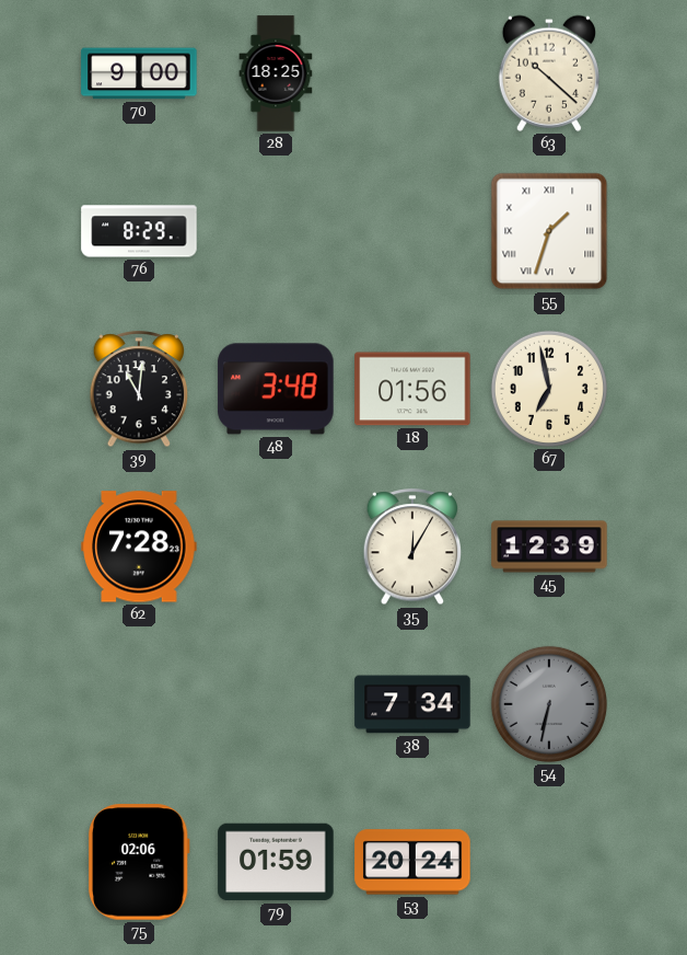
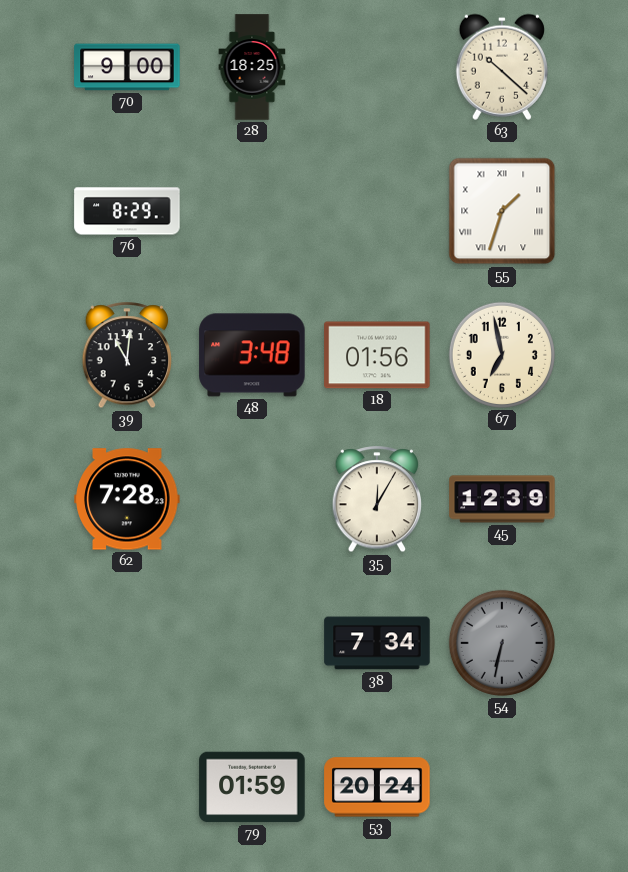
75: 02:06 -> none (139, 862)
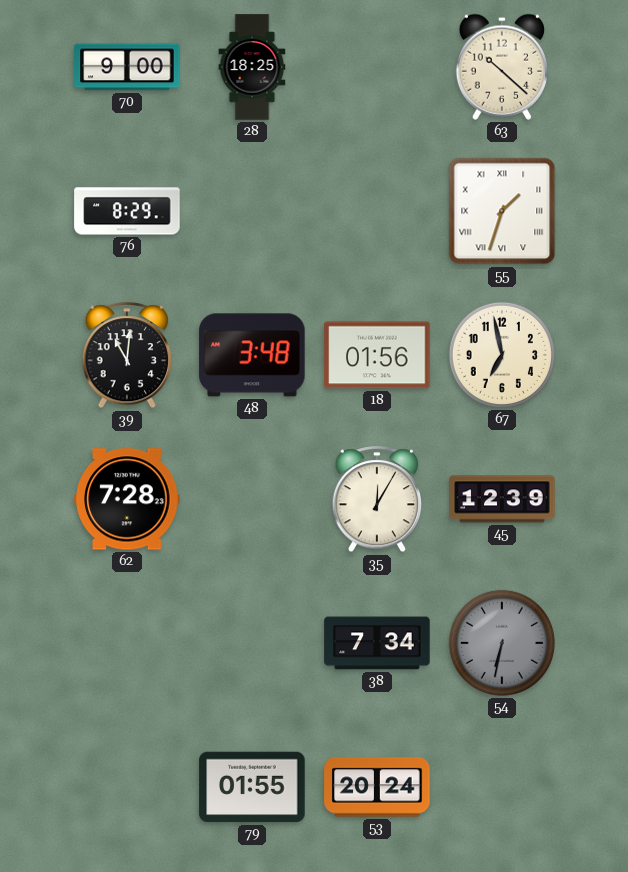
79: 01:59 -> 01:55 (252, 787)
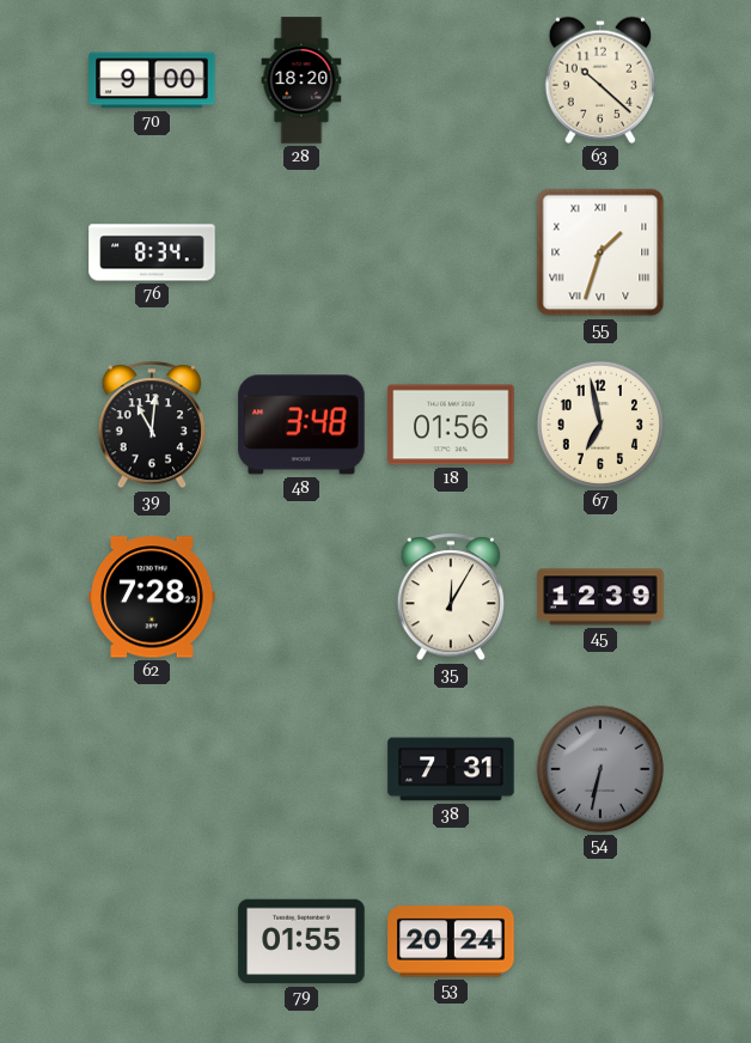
28: 18:25 -> 18:20 (301, 80)
76: 8:29 -> 8:34 (152, 252)
38: 7:34 -> 7:31 (451, 769)
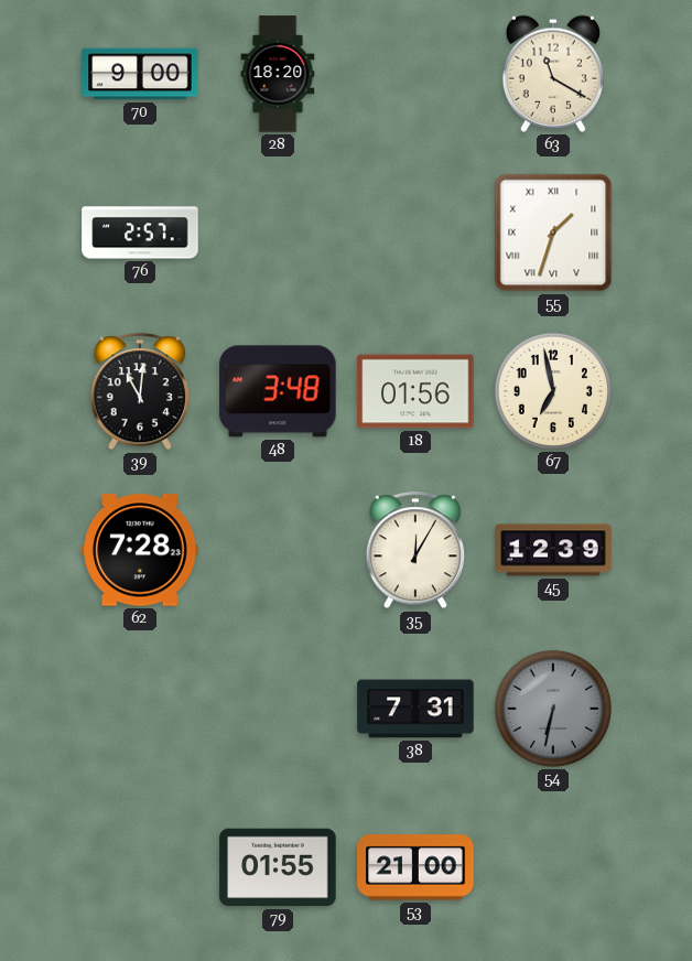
63: 10:22 -> 11:20 (553, 74)
76: 8:34 -> 2:57 (140, 233)
53: 20:24 -> 21:00 (415, 867)
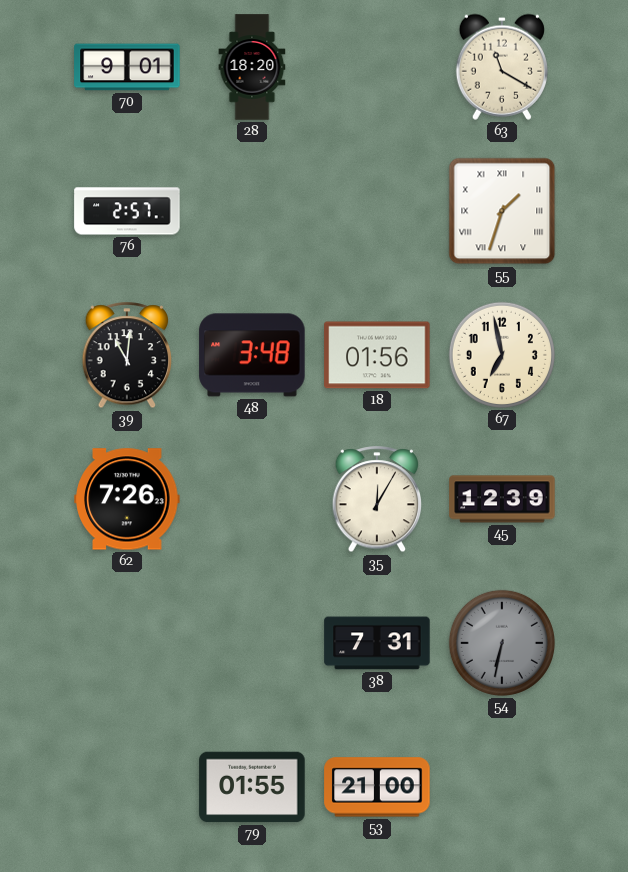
70: 9:00 -> 9:01 (127, 67)
62: 7:28 -> 7:26 (127, 499)
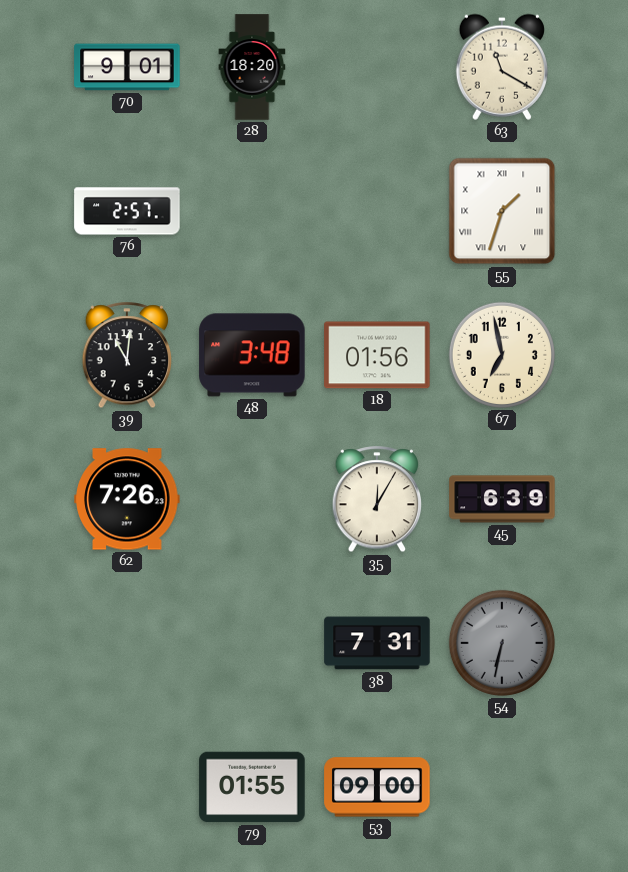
45: 12:39 -> 6:39 (502, 499)
53: 21:00 -> 09:00 (377, 787)
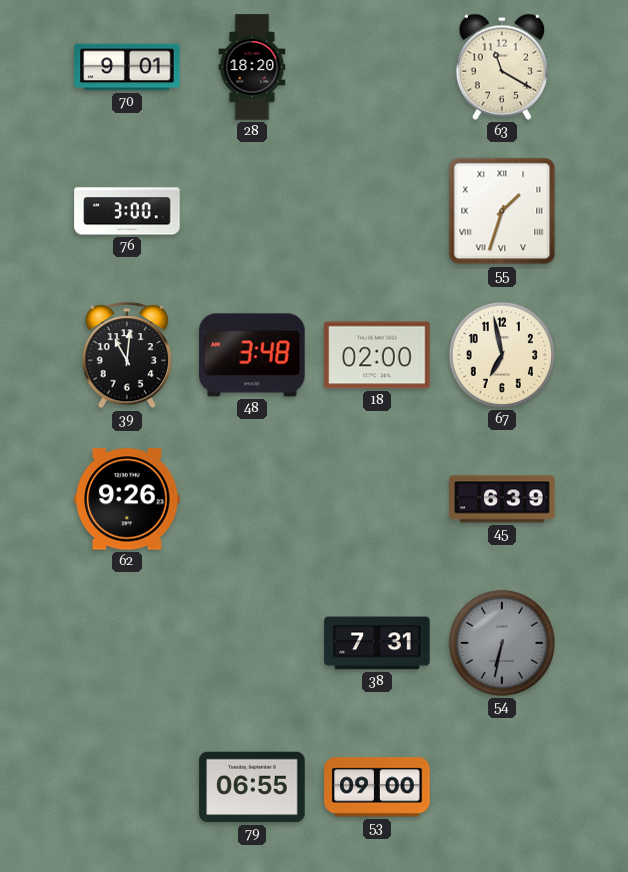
76: 2:57 -> 3:00 (127, 211)
18: 01:56 -> 02:00 (377, 355)
62: 7:26 -> 9:26 (127, 499)
35: 12:05 -> none (377, 500)
79: 01:55 -> 06:55 (252, 787)
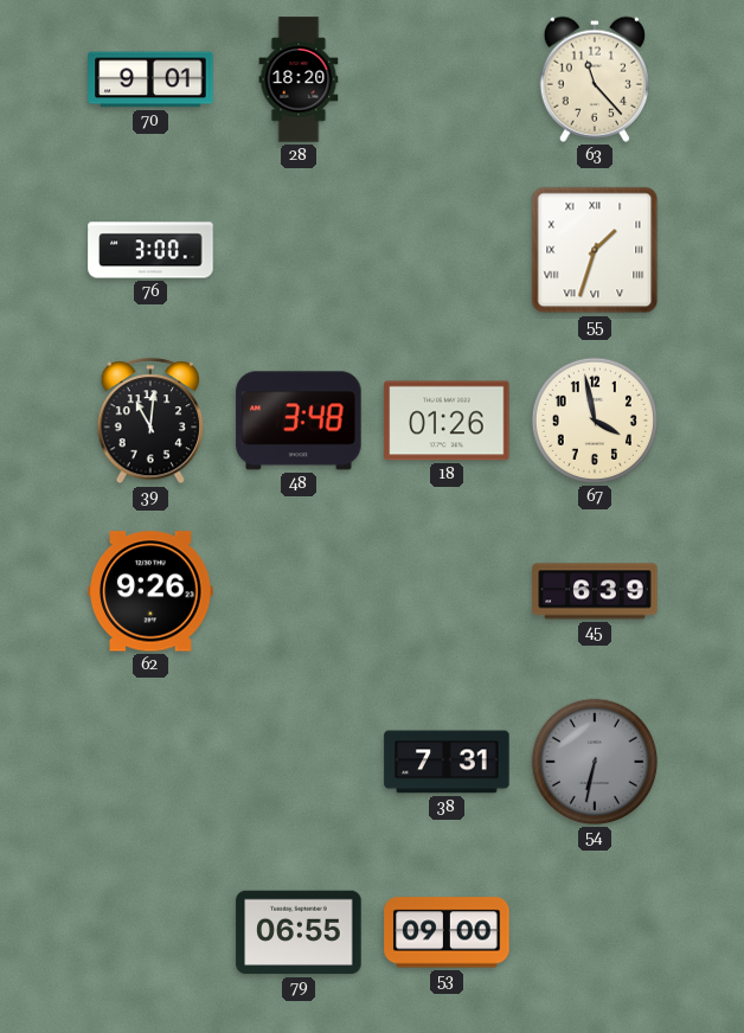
63: 11:20 -> 11:23 (595, 79)
18: 02:00 -> 01:26 (447, 421)
67: 6:58 -> 3:58 (595, 421)
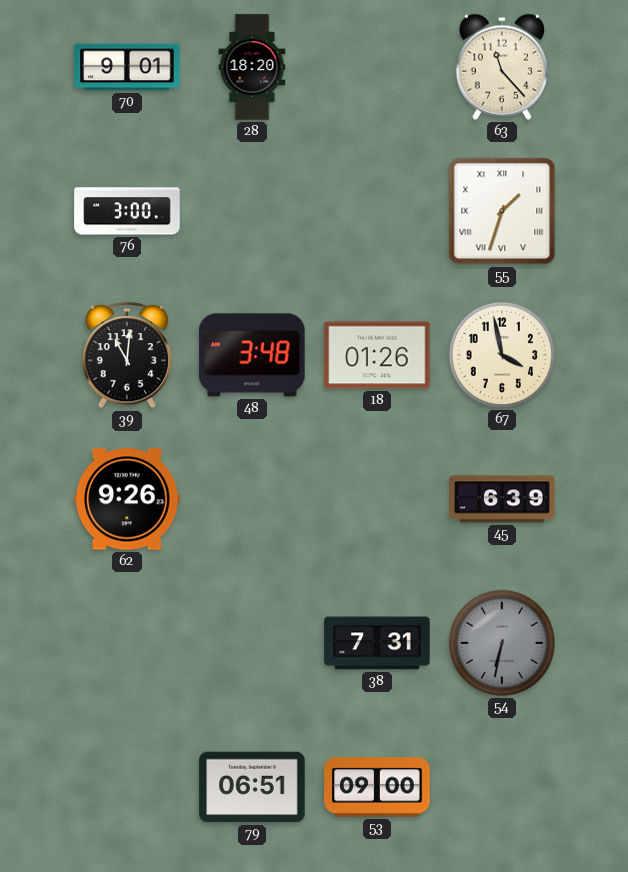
79: 06:55 -> 06:51 (252, 787)
